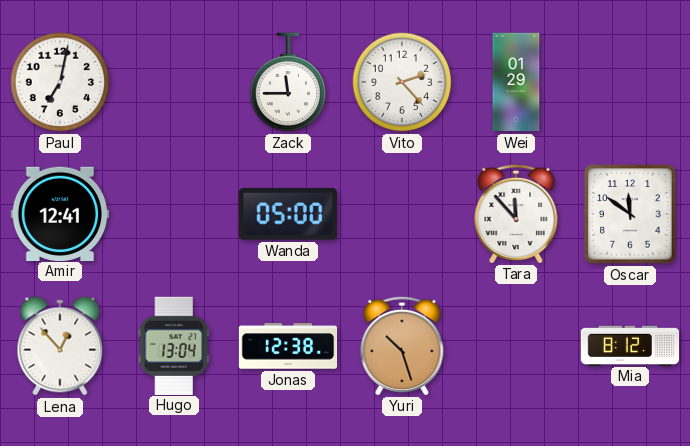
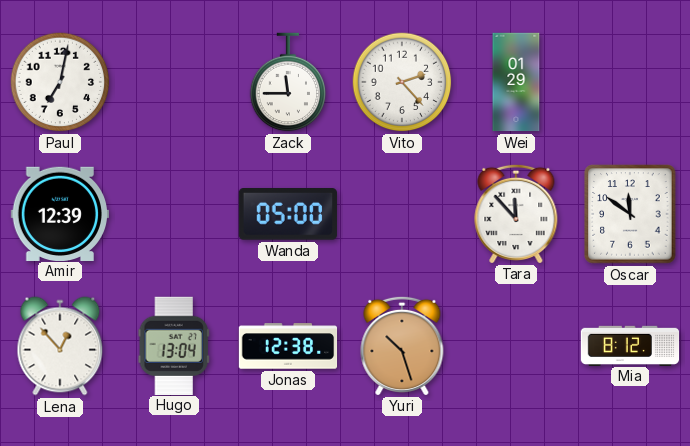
Amir: 12:41 -> 12:39 (59, 213)
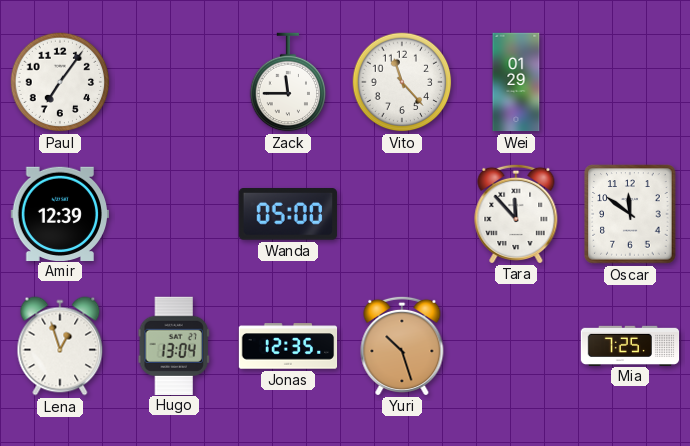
Paul: 7:02 -> 7:06 (60, 82)
Vito: 2:23 -> 11:23 (402, 82)
Lena: 12:53 -> 12:57 (60, 346)
Jonas: 12:38 -> 12:35 (288, 346)
Mia: 8:12 -> 7:25 (630, 345)
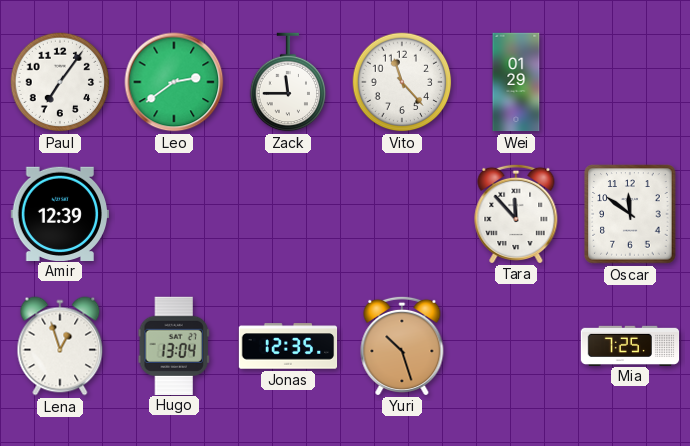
Leo: none -> 2:39 (174, 82)
Wanda: 05:00 -> none (288, 215)
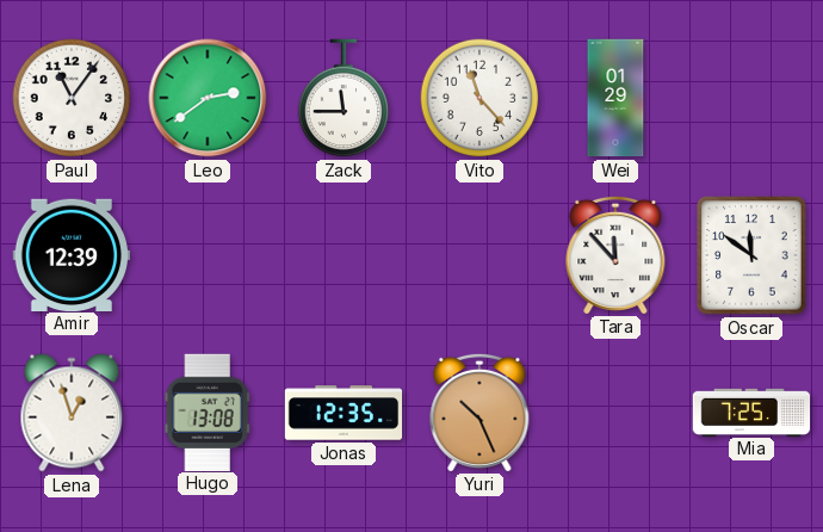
Paul: 7:06 -> 11:06 (72, 98)
Hugo: 13:04 -> 13:08 (208, 412)
Yuri: 10:27 -> 10:26 (479, 412)
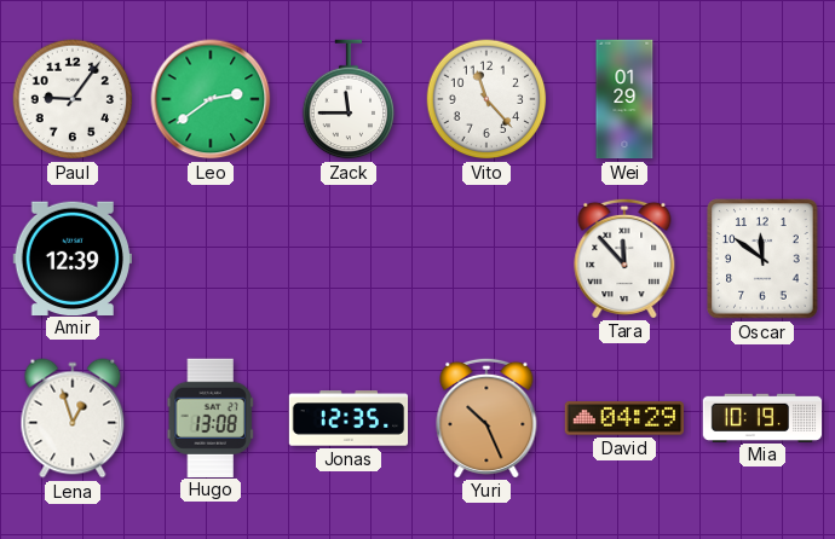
Paul: 11:06 -> 9:06 (73, 99)
David: none -> 04:29 (623, 418)
Mia: 7:25 -> 10:19 (762, 417)
